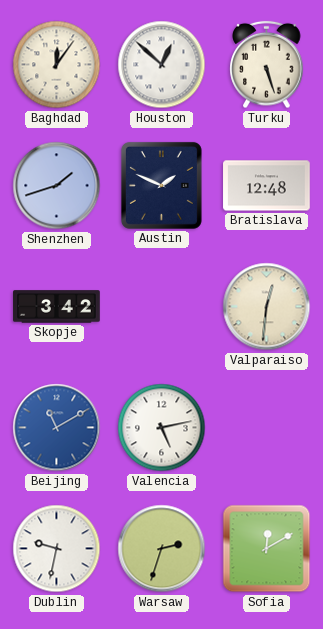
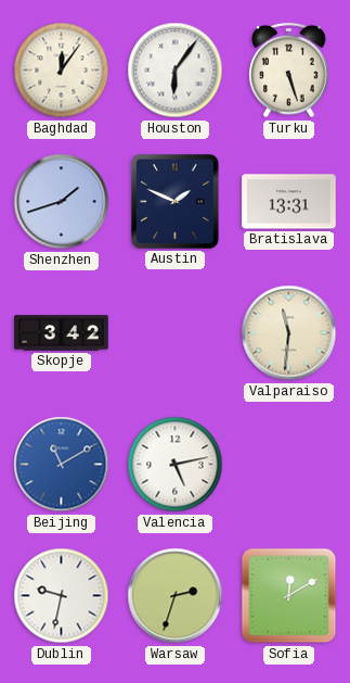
Houston: 12:52 -> 6:06 (176, 71)
Bratislava: 12:48 -> 13:31 (289, 202)
Valparaiso: 12:31 -> 11:31 (289, 333)
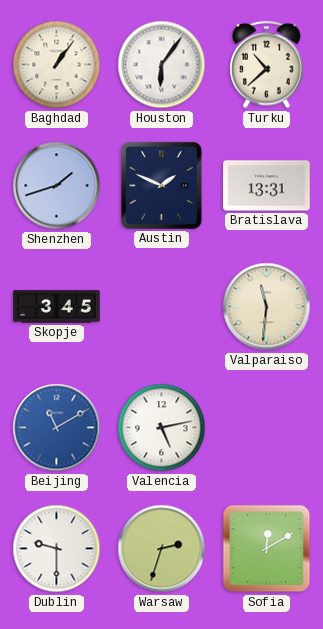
Baghdad: 12:06 -> 1:06 (57, 65)
Turku: 5:27 -> 10:38 (267, 65)
Skopje: 3:42 -> 3:45 (57, 307)
Dublin: 9:32 -> 9:30 (57, 549)
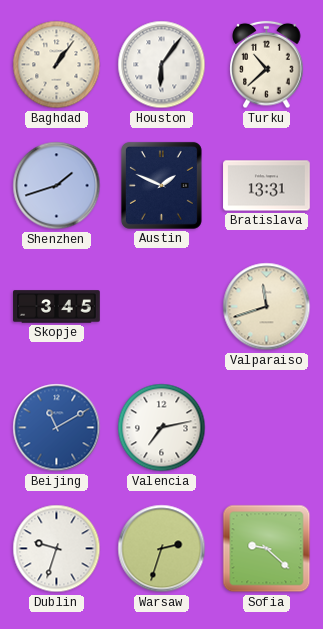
Valparaiso: 11:31 -> 11:42 (267, 307)
Valencia: 5:13 -> 7:13 (162, 428)
Dublin: 9:30 -> 9:33 (57, 549)
Sofia: 12:10 -> 9:22 (267, 549)
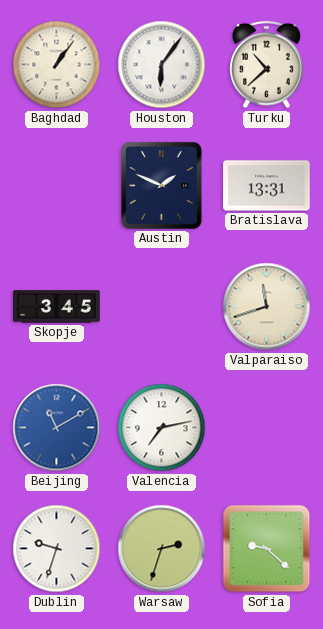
Shenzhen: 1:42 -> none (57, 186)
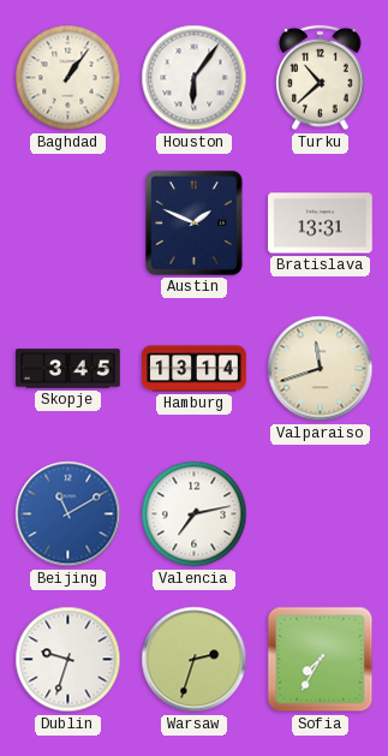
Hamburg: none -> 13:14 (195, 369)
Sofia: 9:22 -> 7:35 (321, 660)
